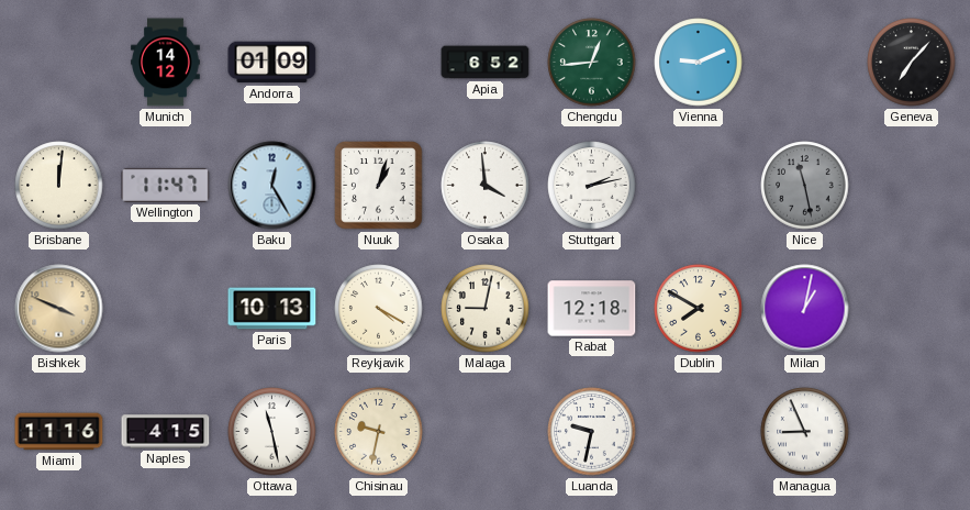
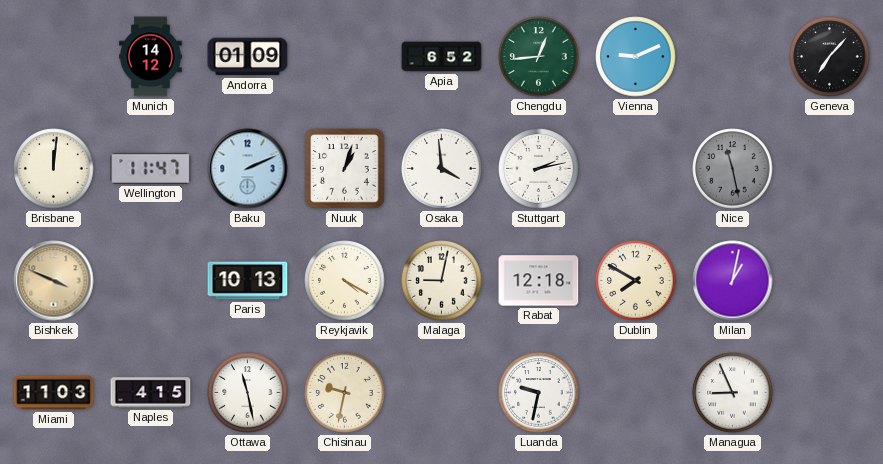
Baku: 12:25 -> 2:11 (248, 169)
Miami: 11:16 -> 11:03 (54, 393)
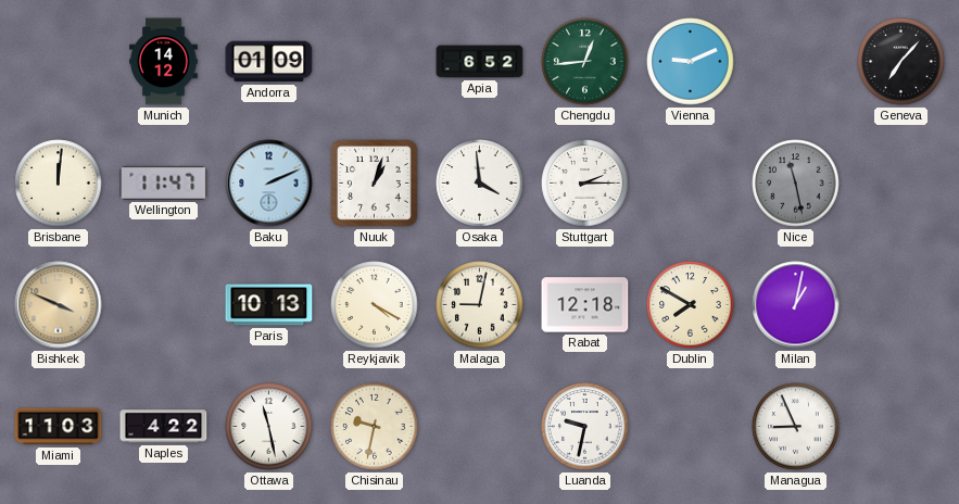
Stuttgart: 2:13 -> 2:15 (585, 184)
Naples: 4:15 -> 4:22 (164, 427)
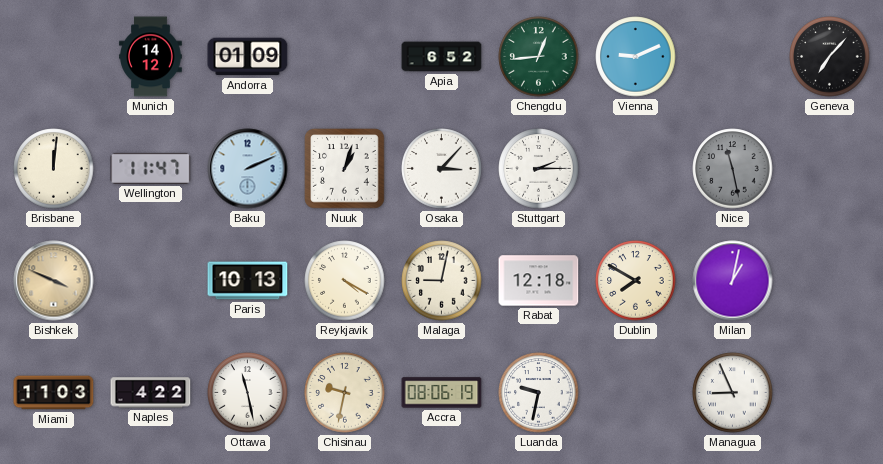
Osaka: 3:59 -> 3:07 (442, 169)
Accra: none -> 08:06 (442, 393)
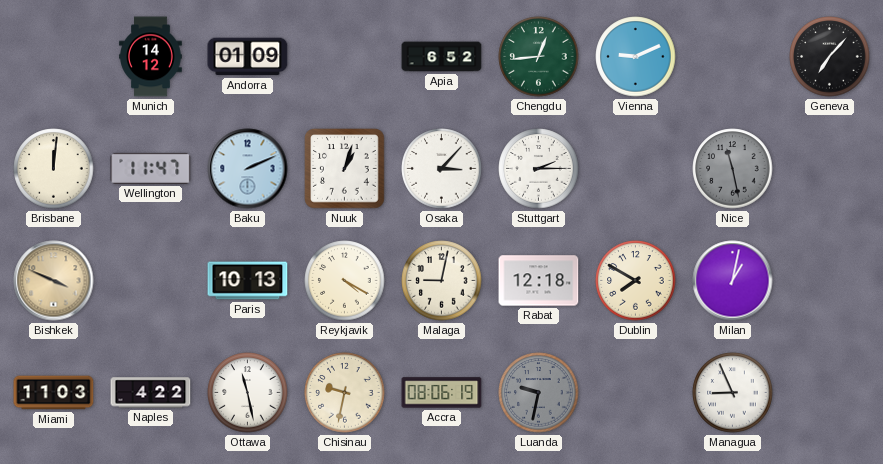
Luanda dial: white -> grey (539, 393)
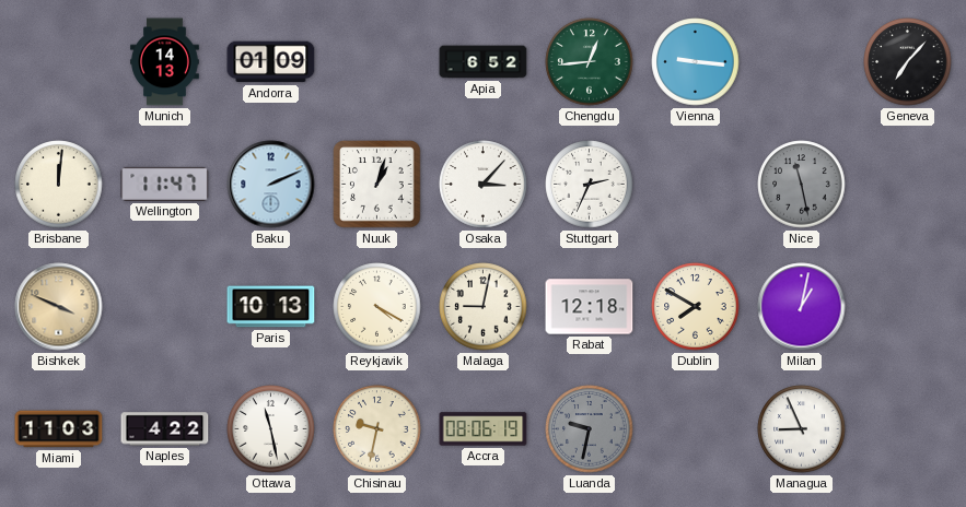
Munich: 14:12 -> 14:13 (165, 62)
Vienna: 9:11 -> 9:16 (696, 62)
Stuttgart: 2:15 -> 2:34 (590, 185)
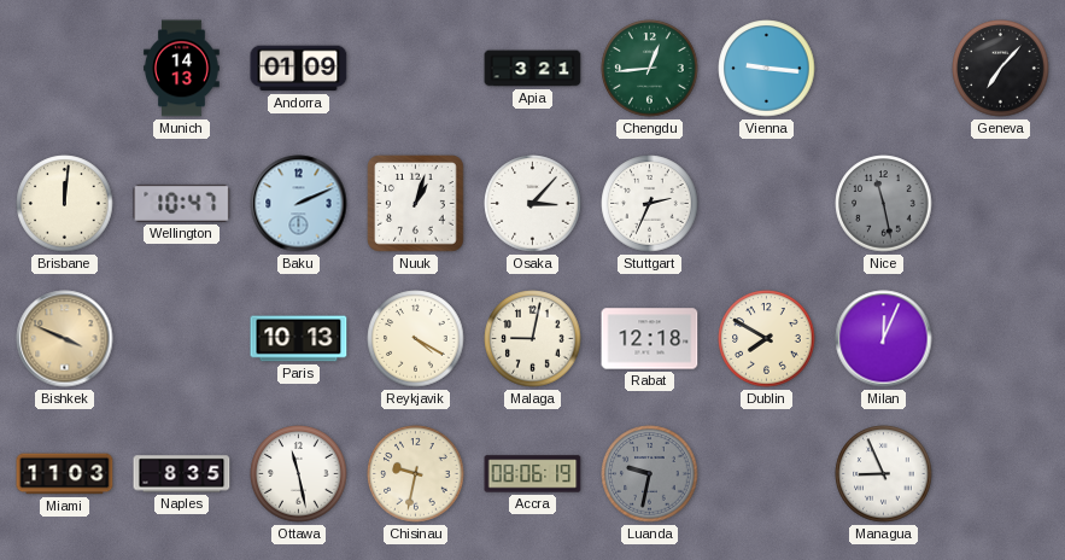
Apia: 6:52 -> 3:21 (533, 69)
Wellington: 11:47 -> 10:47 (182, 203)
Milan: 1:02 -> 12:04 (884, 339)
Naples: 4:22 -> 8:35 (182, 474)
